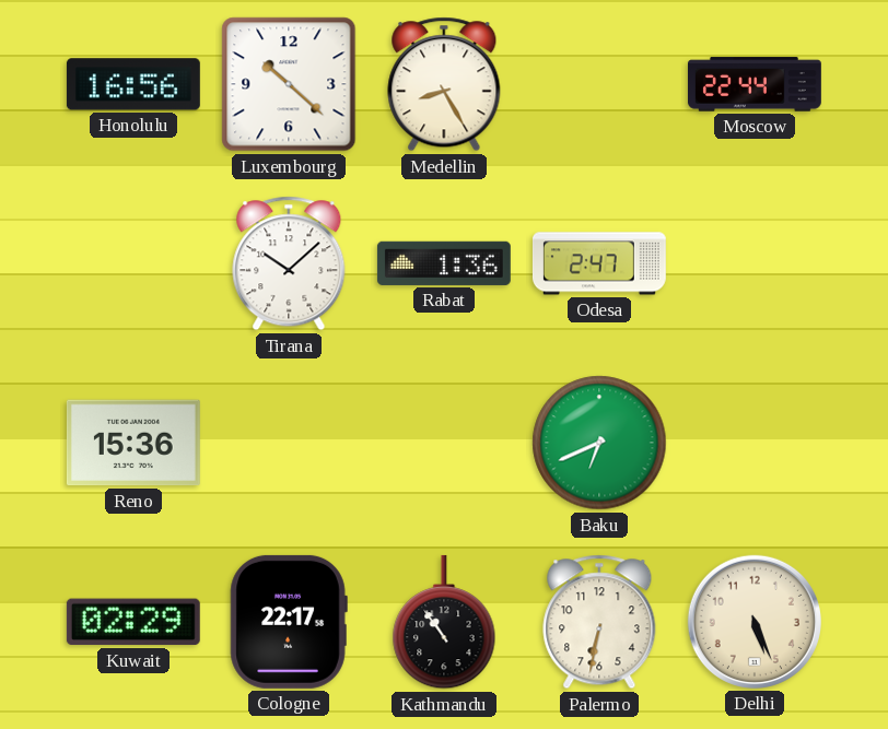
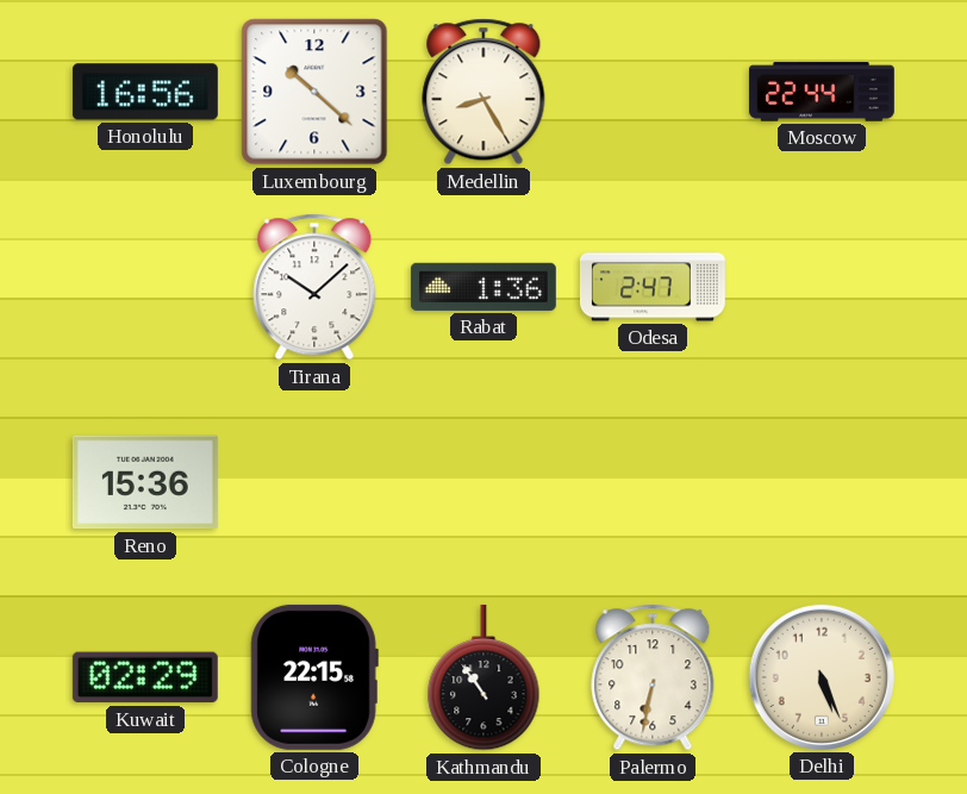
Baku: 6:41 -> none (599, 443)
Cologne: 22:17 -> 22:15 (314, 677)
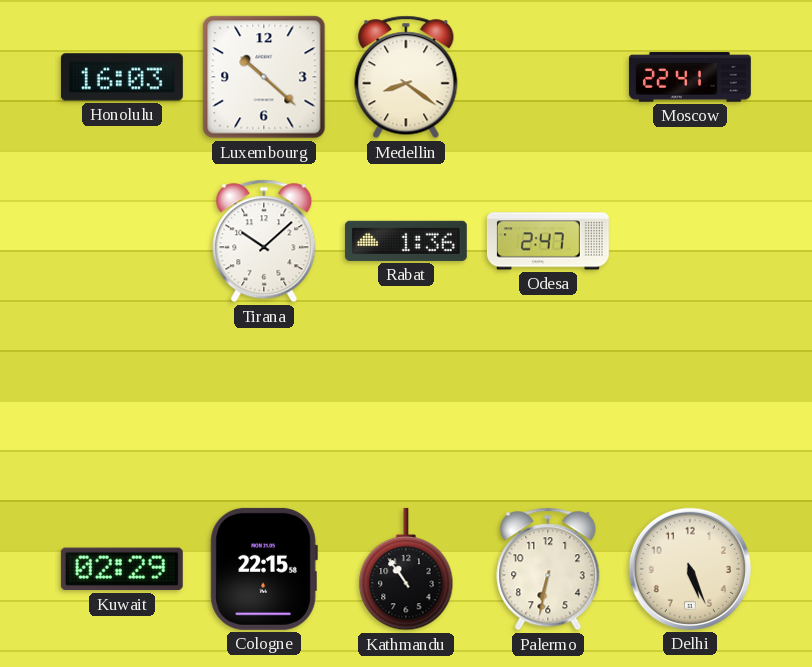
Honolulu: 16:56 -> 16:03 (122, 77)
Medellin: 8:25 -> 8:21 (406, 77)
Moscow: 22:44 -> 22:41 (690, 77)
Reno: 15:36 -> none (145, 482)
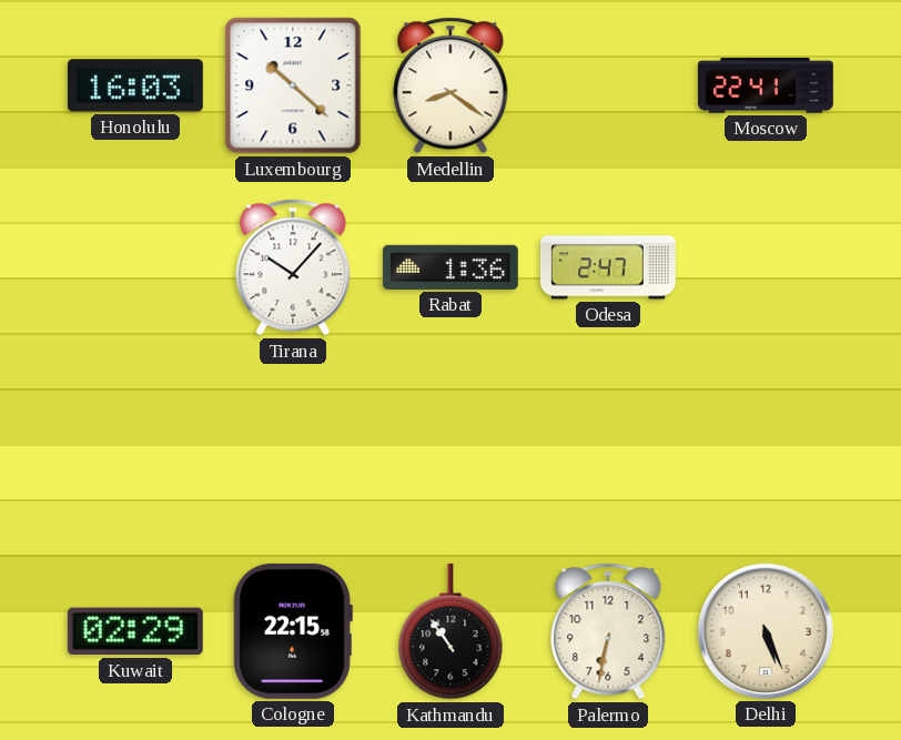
Tirana: 10:08 -> 10:07 (293, 267)
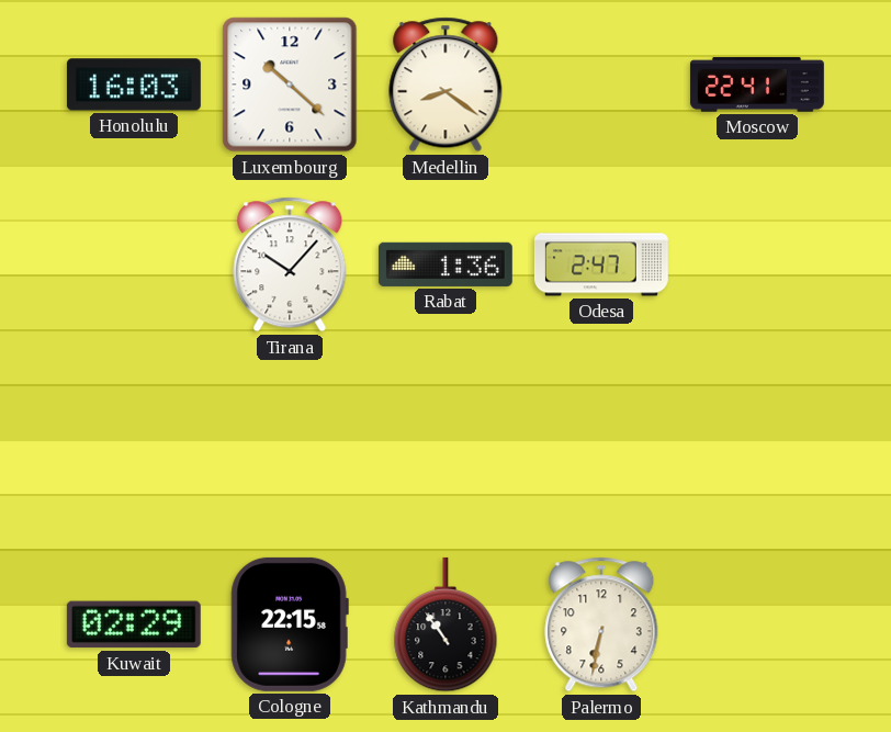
Delhi: 5:26 -> none (766, 631)
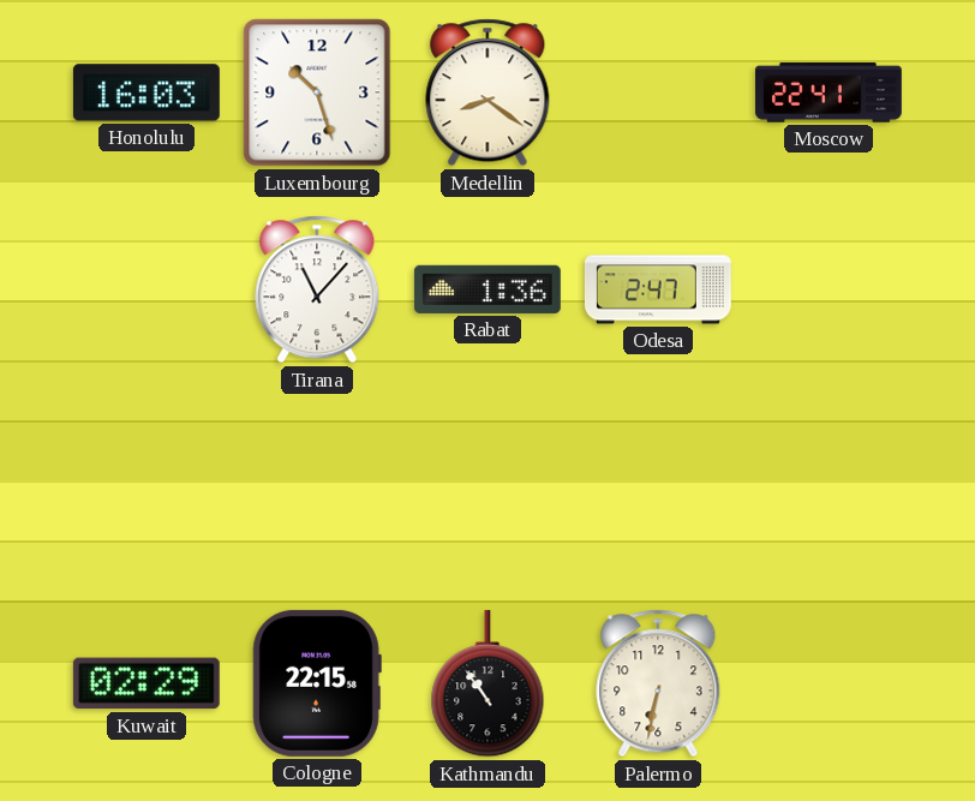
Luxembourg: 10:22 -> 10:27 (317, 92)
Tirana: 10:07 -> 11:07 (317, 289)
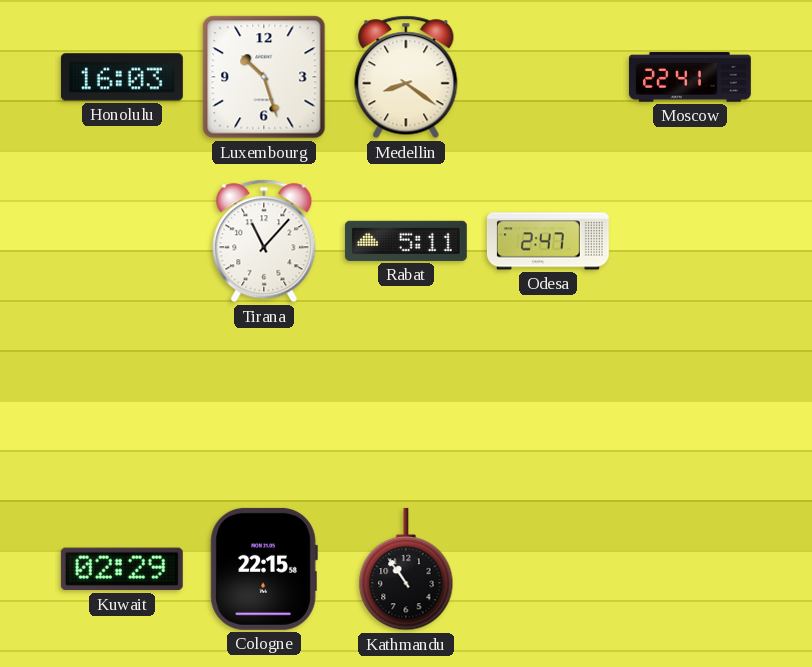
Rabat: 1:36 -> 5:11 (406, 241)
Palermo: 6:32 -> none (658, 683)
